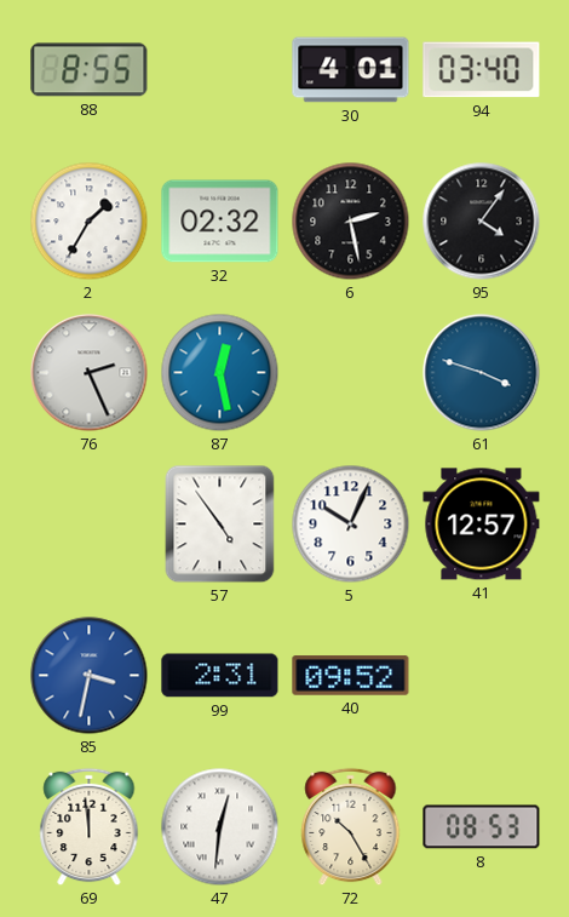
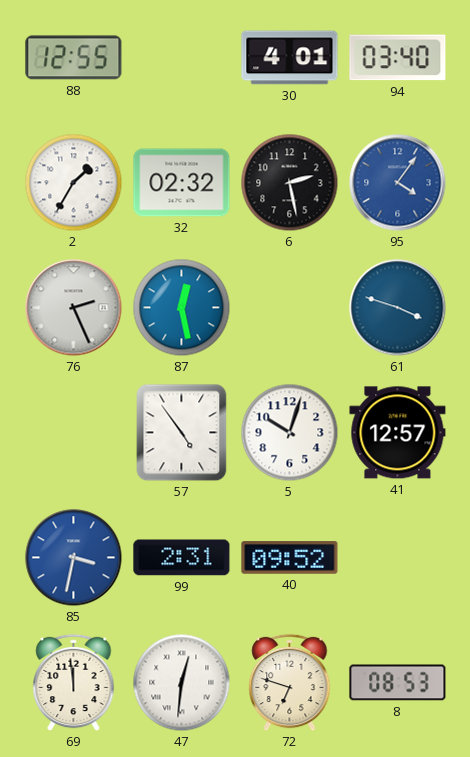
88: 8:55 -> 12:55 (74, 58)
95 dial: black -> blue (398, 183)
5: 10:04 -> 10:03 (290, 433)
72: 10:25 -> 6:48 (290, 683)
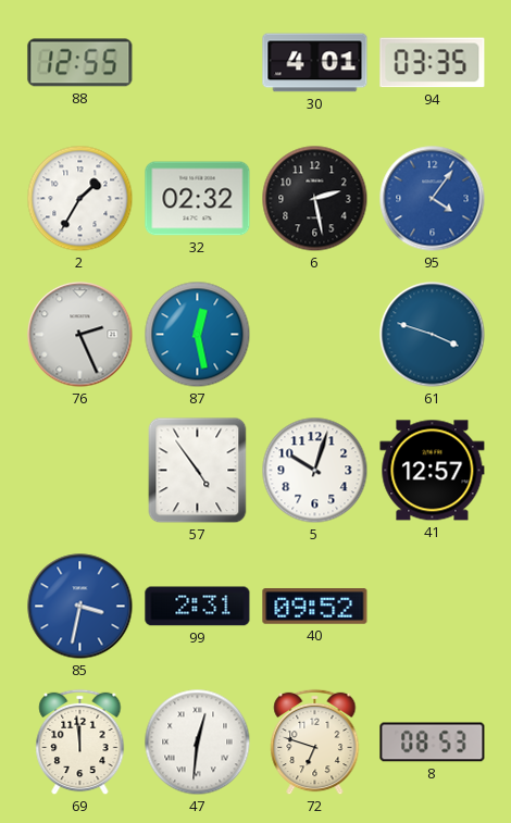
94: 03:40 -> 03:35 (433, 63)
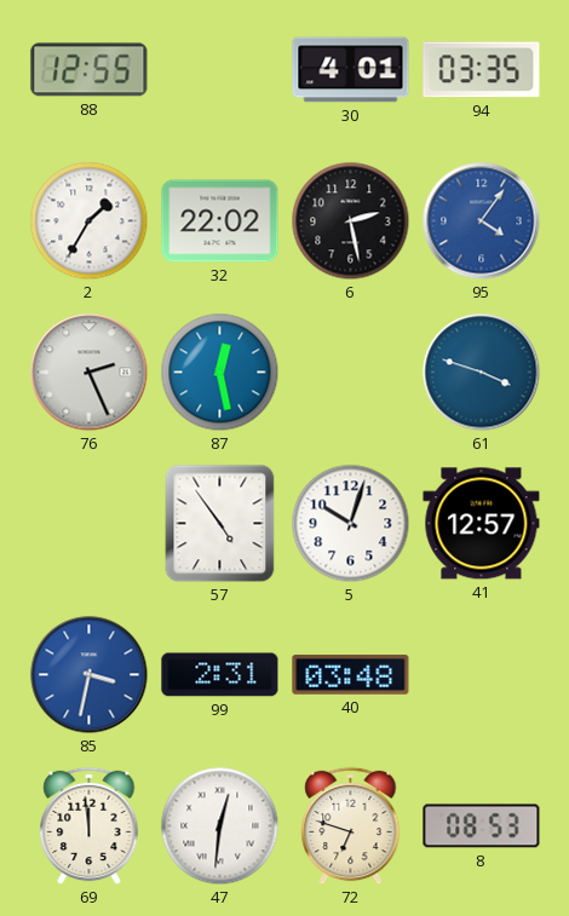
32: 02:32 -> 22:02 (220, 221)
40: 09:52 -> 03:48 (351, 675)
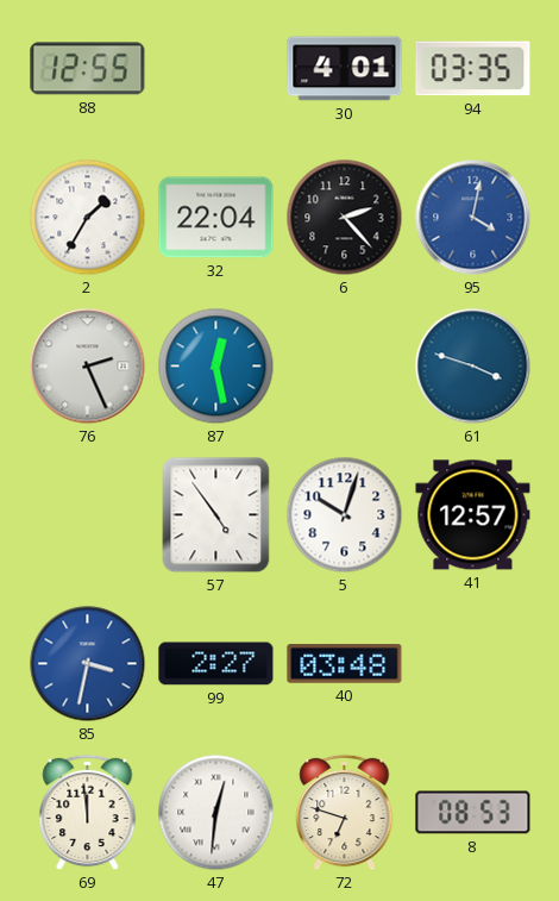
32: 22:02 -> 22:04 (216, 218)
6: 2:28 -> 2:23 (345, 218)
95: 4:06 -> 4:02 (473, 218)
99: 2:31 -> 2:27 (216, 664)
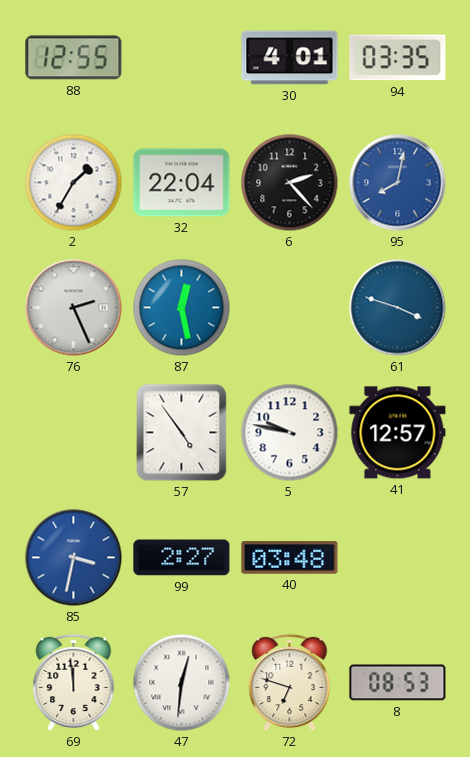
95: 4:02 -> 8:02 (398, 183)
5: 10:03 -> 9:47 (290, 433)
